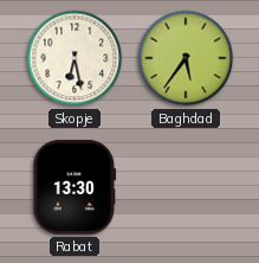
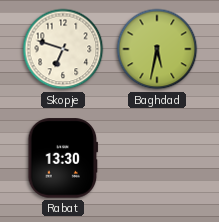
Skopje: 6:28 -> 6:48 (63, 49)
Baghdad: 5:36 -> 5:32 (157, 49)
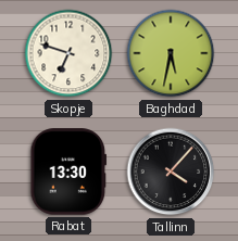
Tallinn: none -> 4:07 (171, 172)
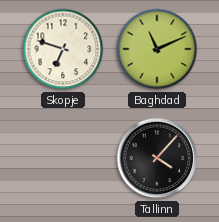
Baghdad: 5:32 -> 11:11 (157, 49)
Rabat: 13:30 -> none (68, 172)
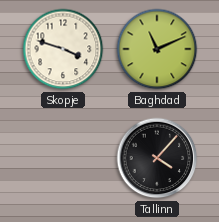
Skopje: 6:48 -> 3:48 (63, 49)
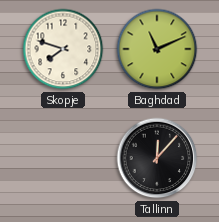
Skopje: 3:48 -> 7:48 (63, 49)
Tallinn: 4:07 -> 12:07 (157, 158)
